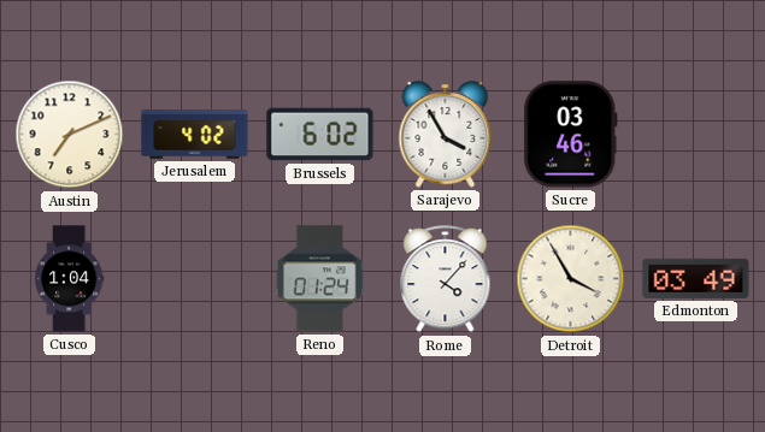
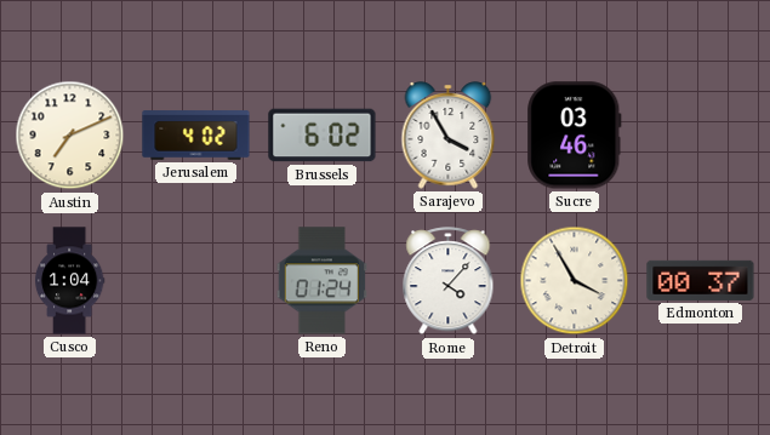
Edmonton: 03:49 -> 00:37 (701, 280)
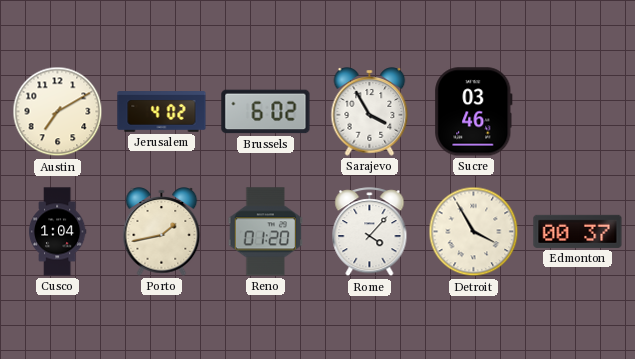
Austin: 7:11 -> 7:10 (58, 112)
Porto: none -> 1:43 (162, 232)
Reno: 01:24 -> 01:20 (265, 232)
